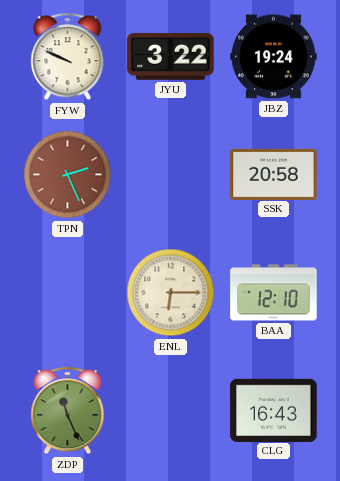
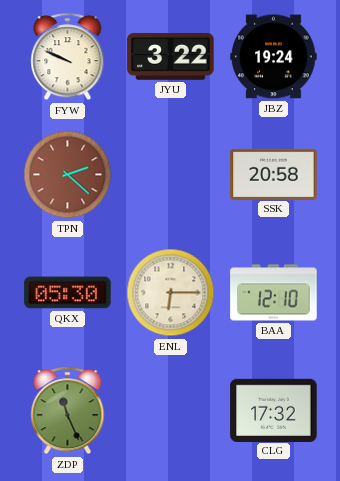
TPN: 2:26 -> 2:22 (68, 175)
QKX: none -> 05:30 (68, 293)
CLG: 16:43 -> 17:32 (274, 410)
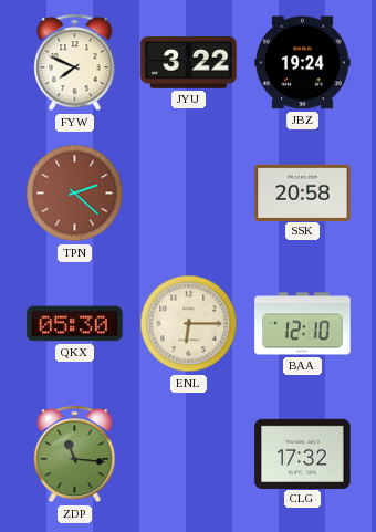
FYW: 9:49 -> 7:49 (75, 63)
ZDP: 11:26 -> 11:16 (75, 455)
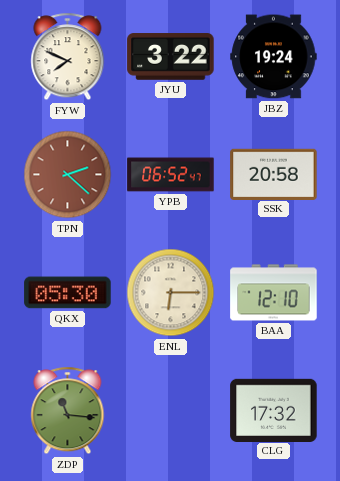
YPB: none -> 06:52 (171, 175)
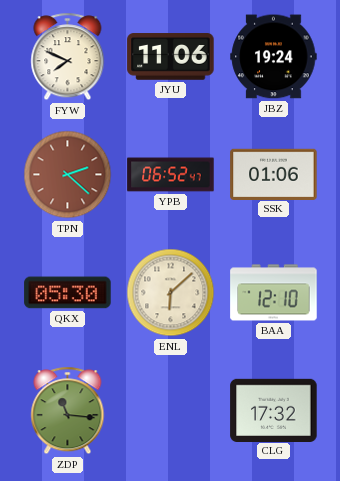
JYU: 3:22 -> 11:06 (171, 57)
SSK: 20:58 -> 01:06 (274, 174)
ENL: 6:15 -> 6:08 (171, 293)
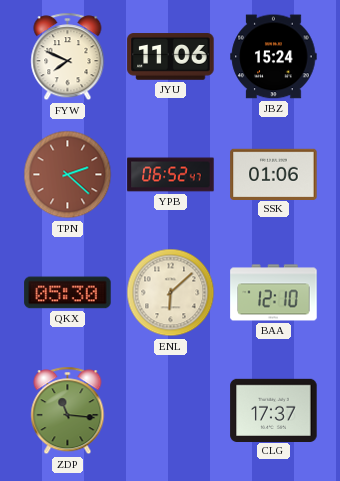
JBZ: 19:24 -> 15:24 (274, 57)
CLG: 17:32 -> 17:37 (274, 410)
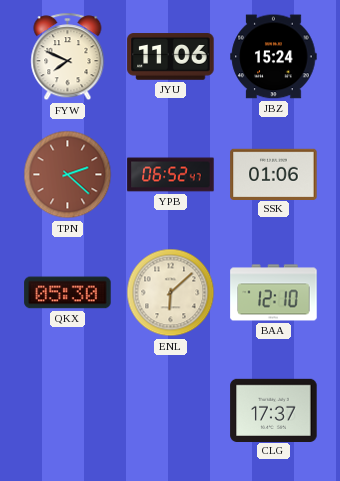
ZDP: 11:16 -> none (68, 411)
